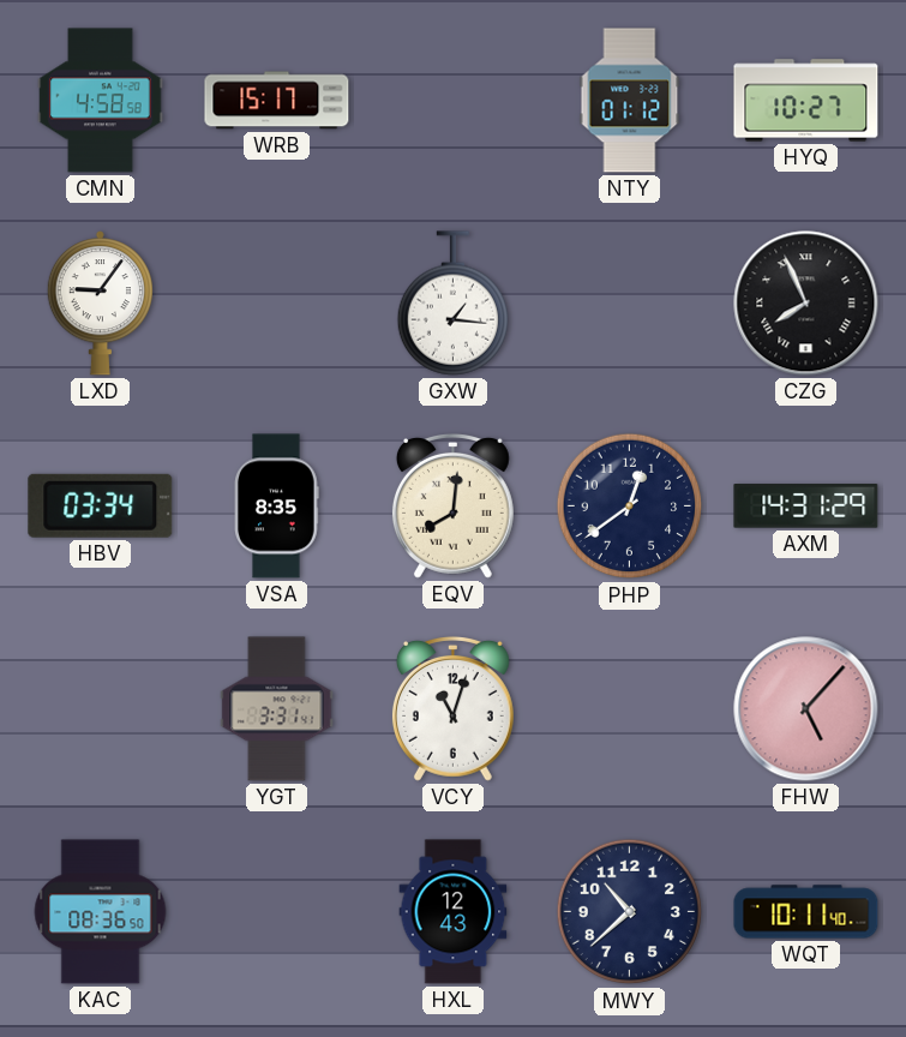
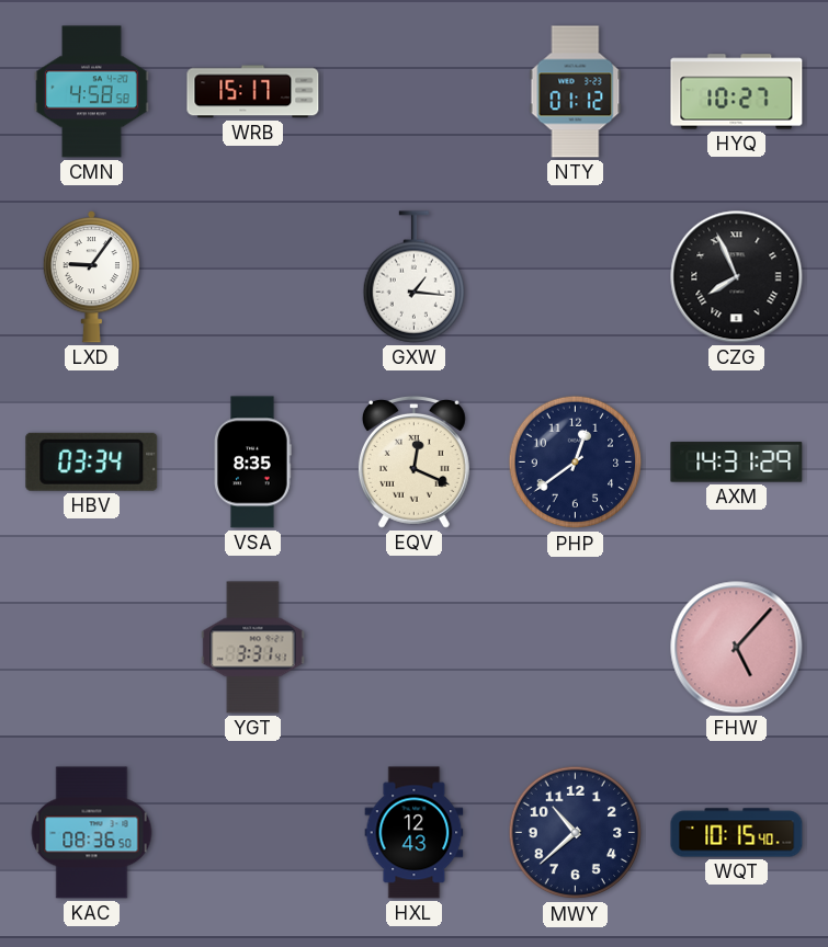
EQV: 8:01 -> 12:19 (413, 461)
VCY: 11:03 -> none (452, 708)
WQT: 10:11 -> 10:15 (737, 833)
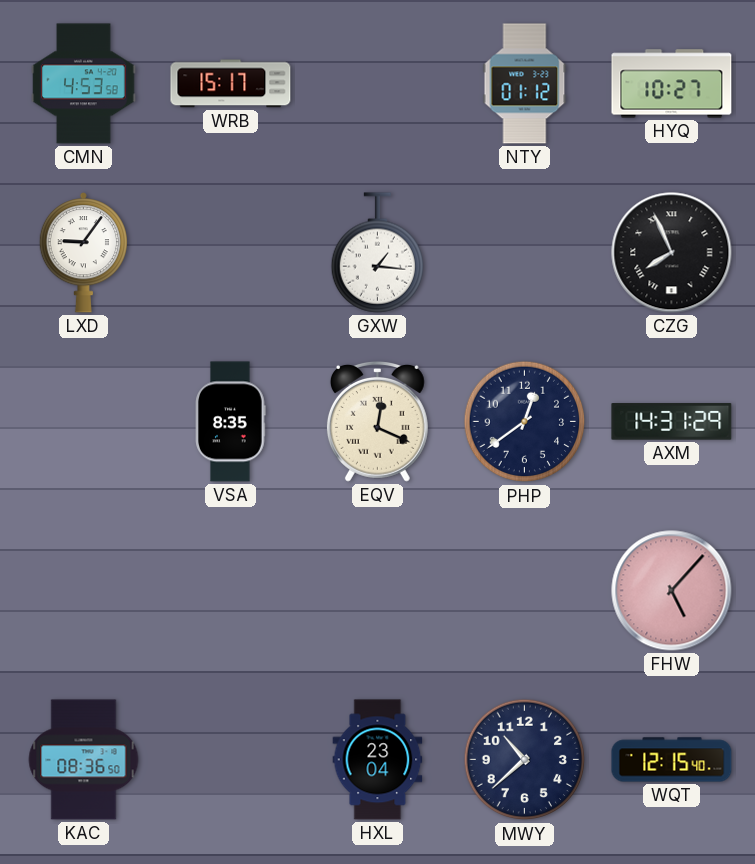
CMN: 4:58 -> 4:53 (84, 84)
HBV: 03:34 -> none (92, 461)
YGT: 3:31 -> none (253, 648)
HXL: 12:43 -> 23:04 (378, 760)
WQT: 10:15 -> 12:15 (672, 760)
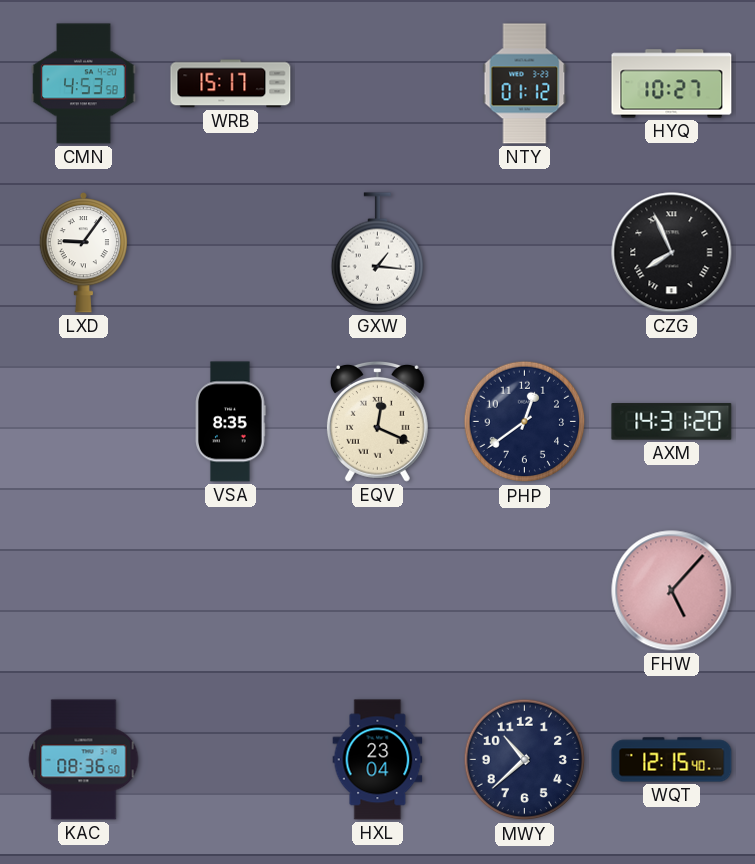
AXM: 14:31:29 -> 14:31:20 (672, 422)
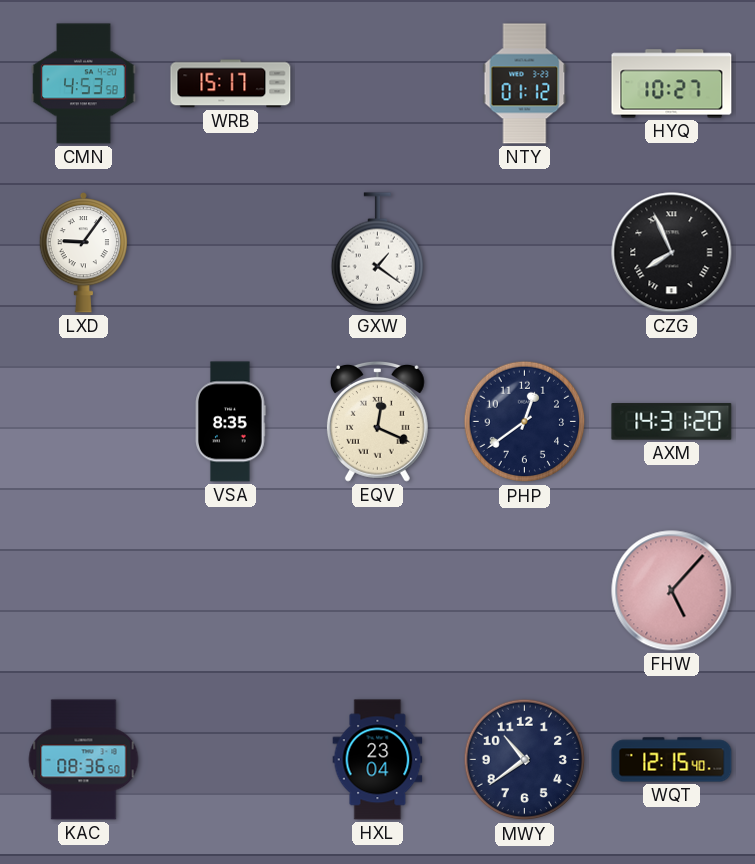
GXW: 1:16 -> 1:21 (377, 253)
MWY: 10:38 -> 10:39 (525, 760)
